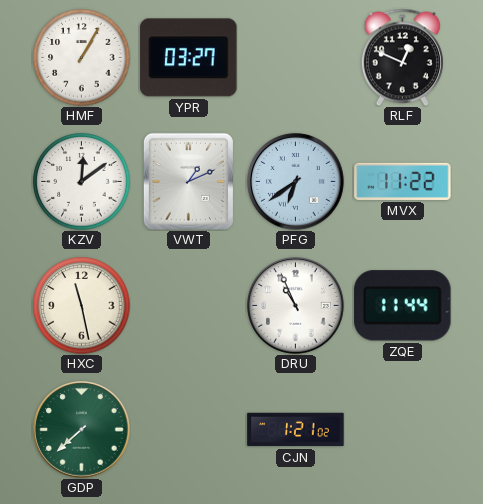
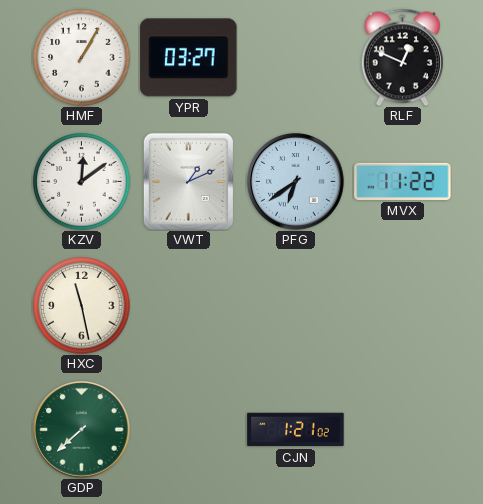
DRU: 10:56 -> none (296, 306)
ZQE: 11:44 -> none (403, 306)
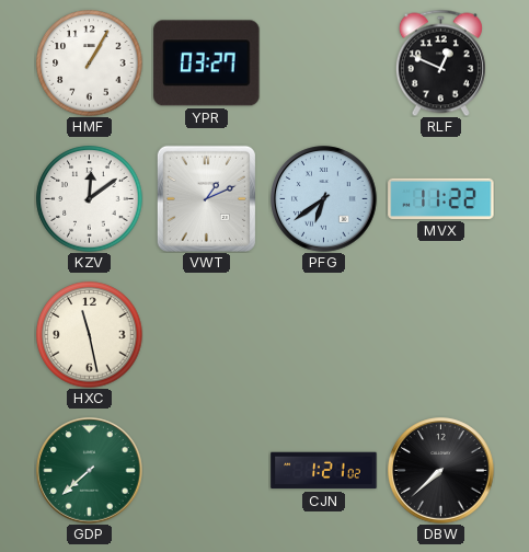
DBW: none -> 7:38 (441, 471)
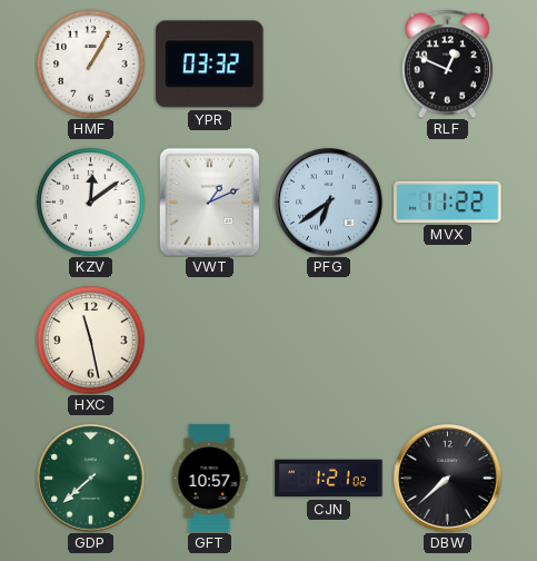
YPR: 03:27 -> 03:32 (210, 65)
GFT: none -> 10:57 (209, 479)
